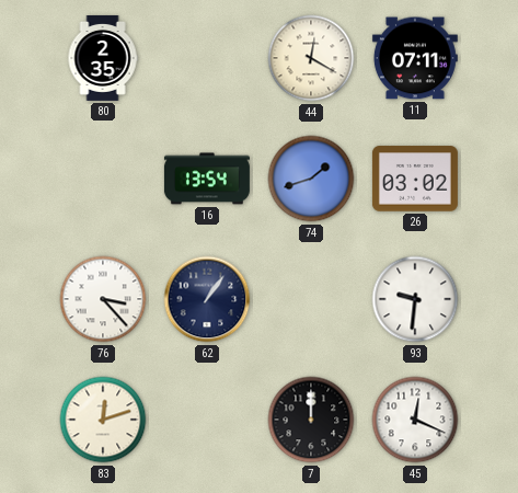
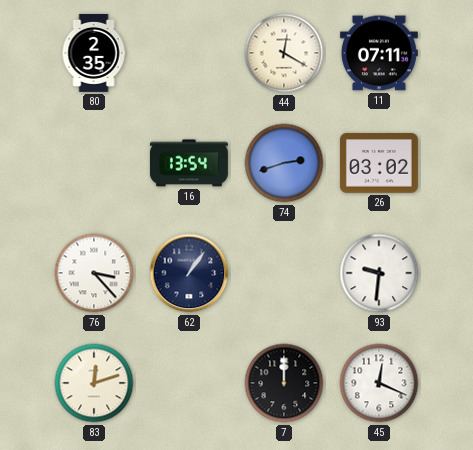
74: 1:42 -> 2:42 (284, 163)
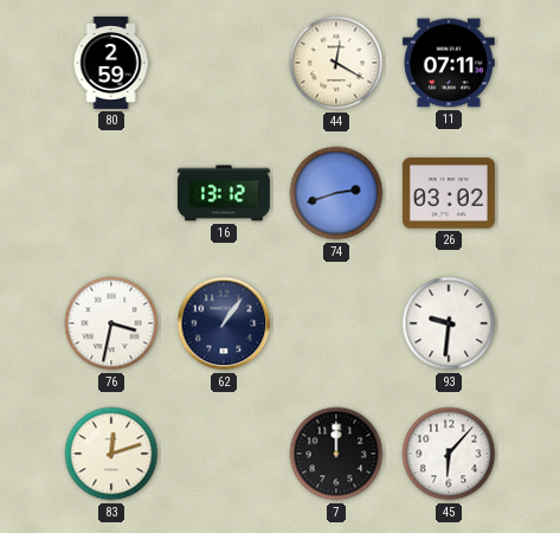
80: 2:35 -> 2:59 (111, 63)
16: 13:54 -> 13:12 (224, 193)
76: 3:23 -> 3:32 (111, 323)
45: 12:19 -> 6:07 (449, 454)
